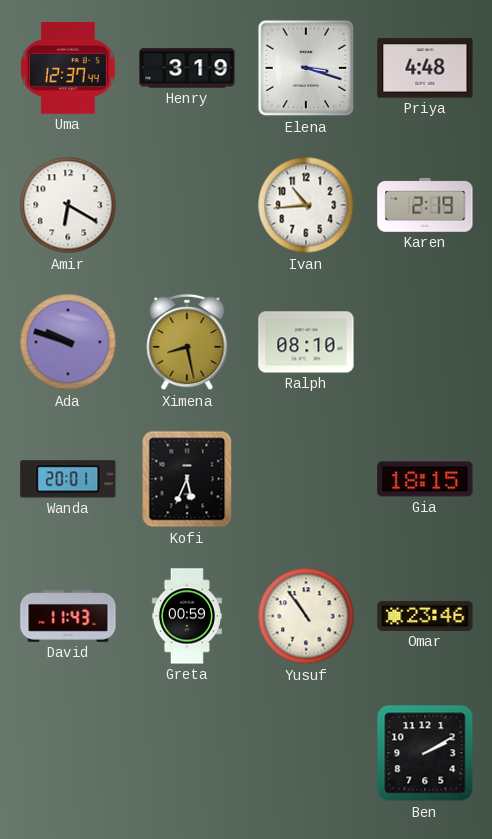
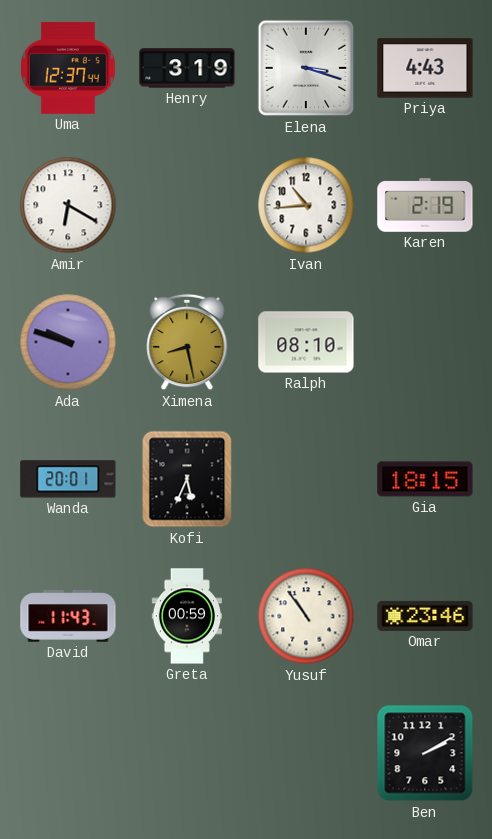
Priya: 4:48 -> 4:43 (425, 68)
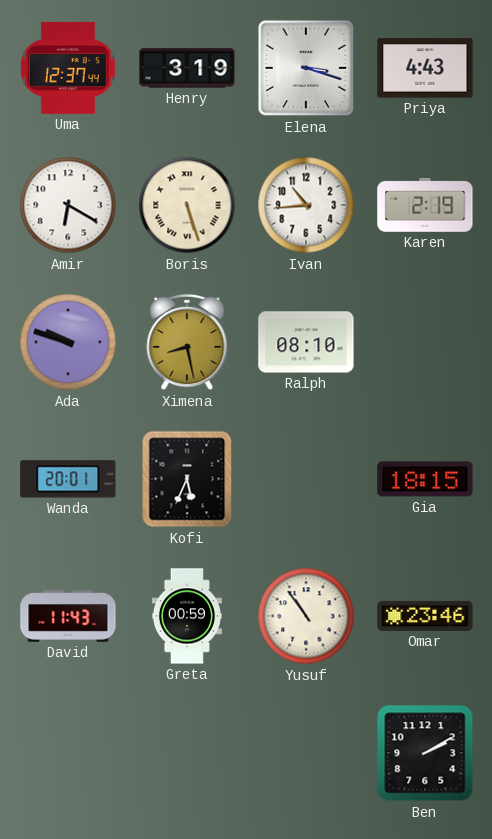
Boris: none -> 5:27 (187, 205)
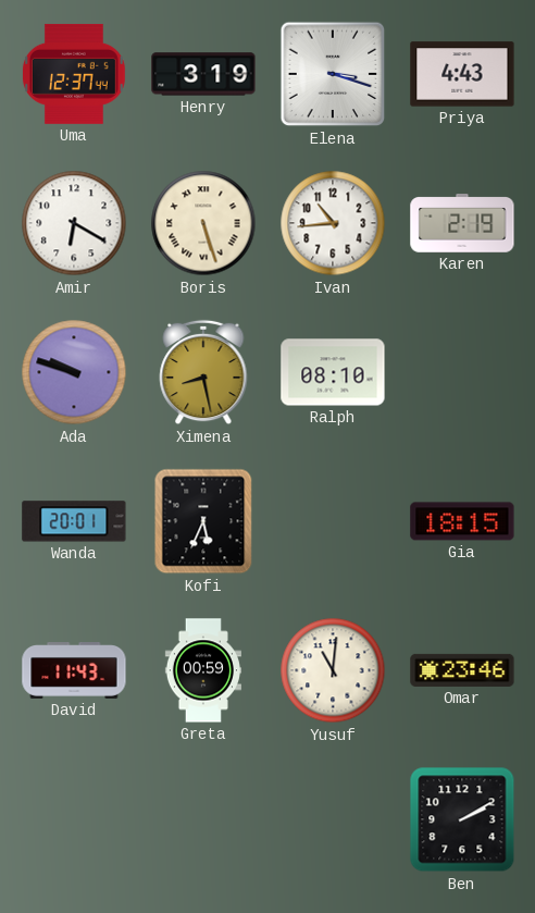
Yusuf: 10:54 -> 11:01 (333, 670)
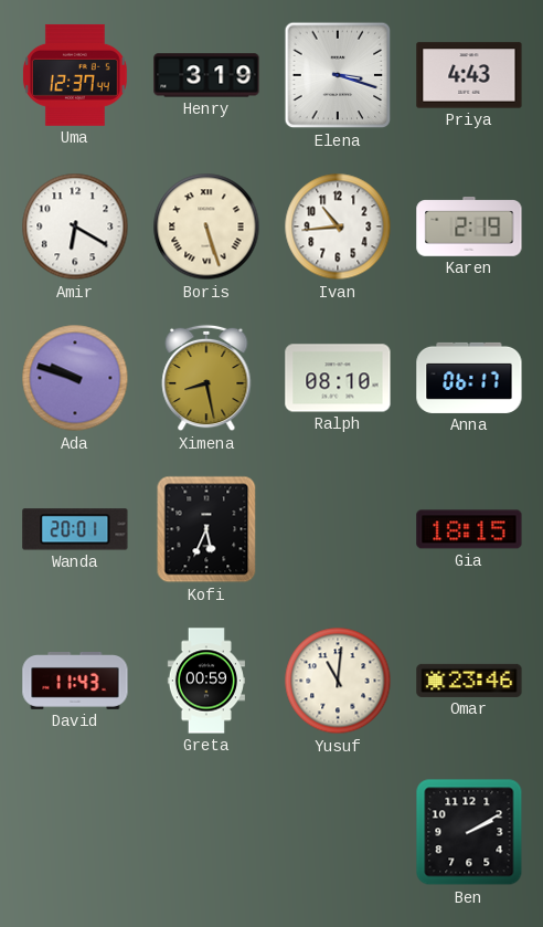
Anna: none -> 06:17 (469, 378)
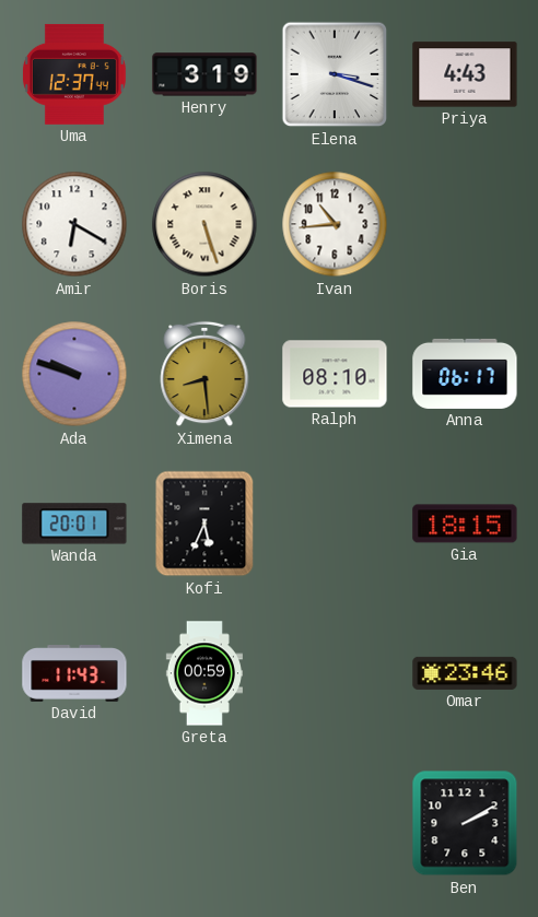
Karen: 2:19 -> none (469, 228)
Ximena: 8:28 -> 8:29 (204, 374)
Yusuf: 11:01 -> none (338, 681)
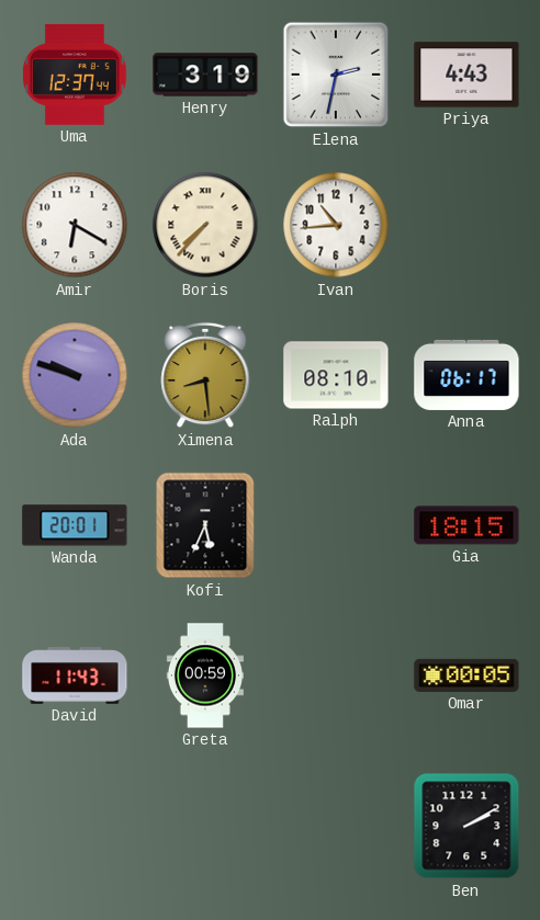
Elena: 3:18 -> 2:32 (336, 75)
Boris: 5:27 -> 7:37 (205, 225)
Omar: 23:46 -> 00:05 (466, 675)
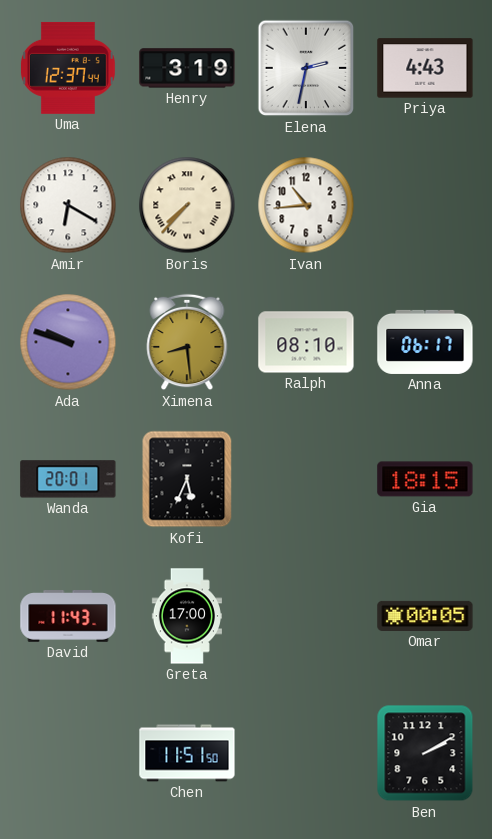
Greta: 00:59 -> 17:00 (187, 616)
Chen: none -> 11:51 (187, 753)
